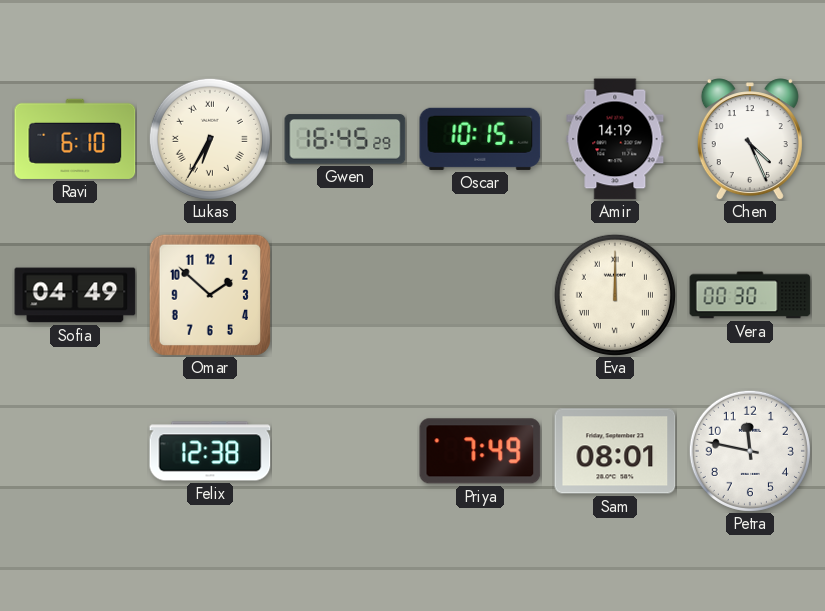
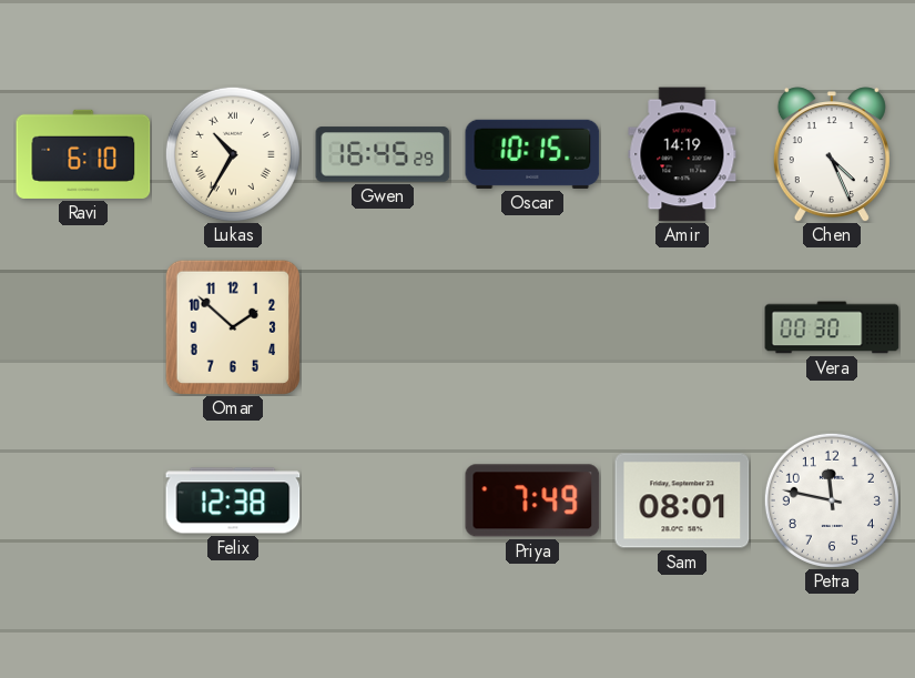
Lukas: 6:35 -> 10:35 (233, 154)
Sofia: 04:49 -> none (75, 295)
Eva: 12:00 -> none (615, 295)
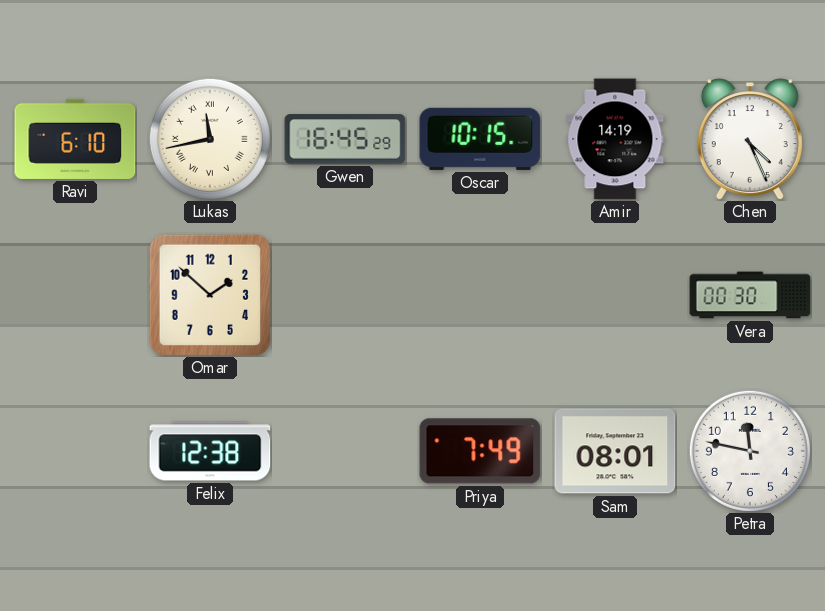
Lukas: 10:35 -> 11:43 (210, 139)
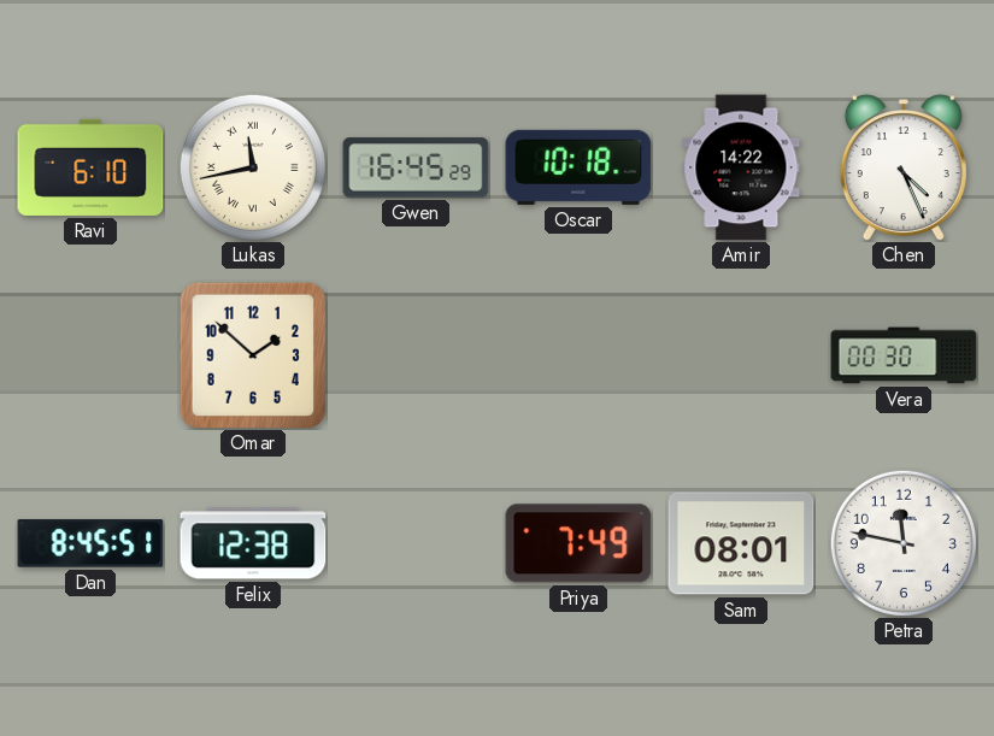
Oscar: 10:15 -> 10:18 (578, 167)
Amir: 14:19 -> 14:22 (741, 167)
Dan: none -> 8:45 (90, 543)
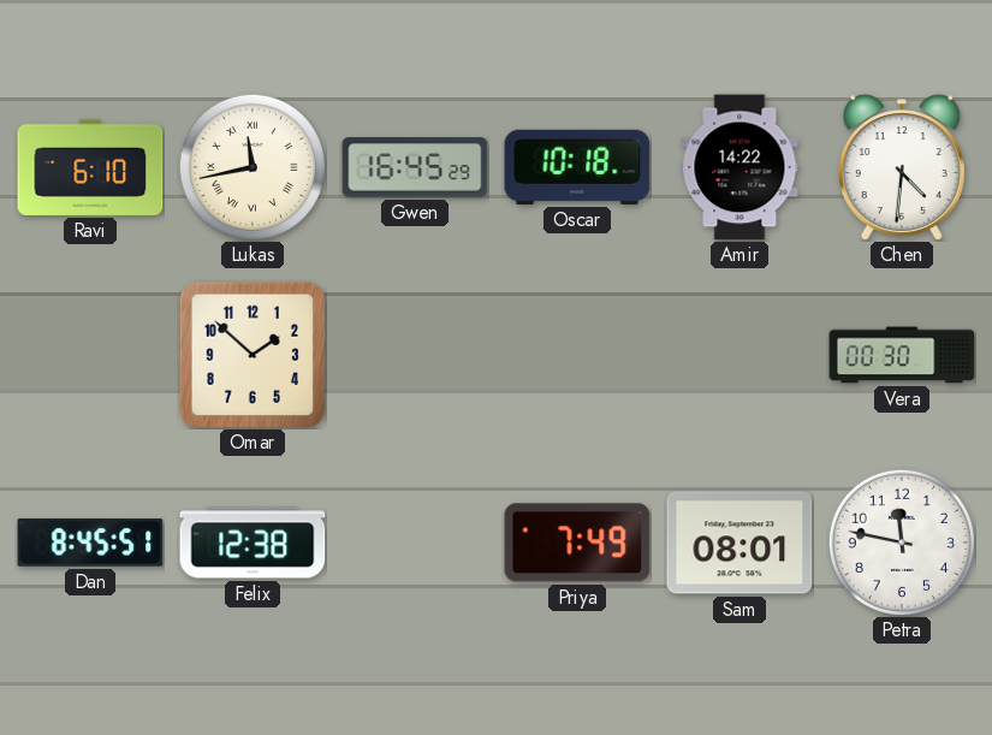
Chen: 4:26 -> 4:31 (902, 167)
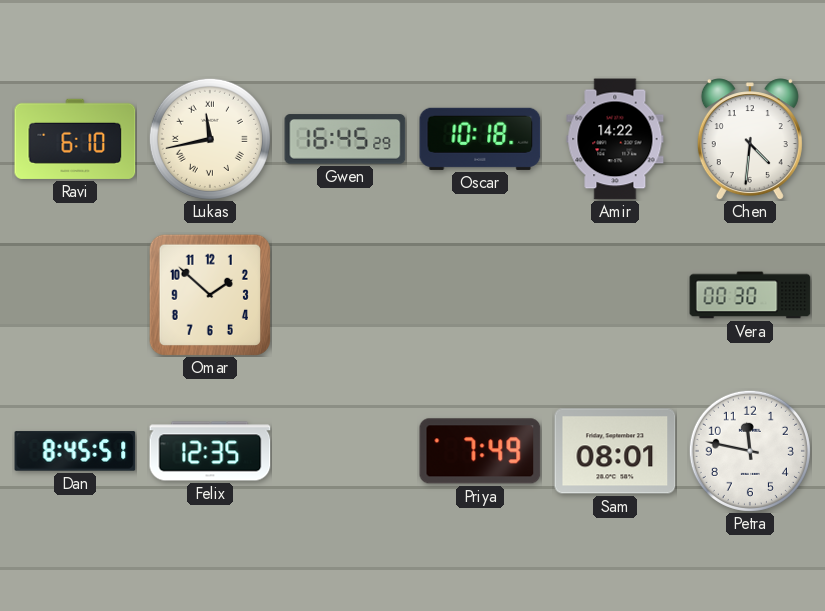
Felix: 12:38 -> 12:35 (210, 451)
